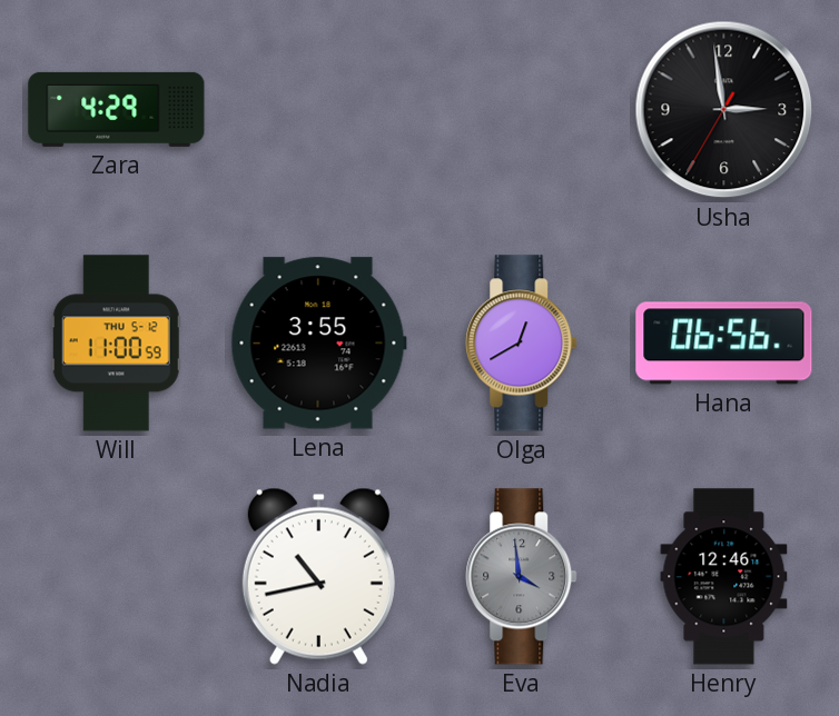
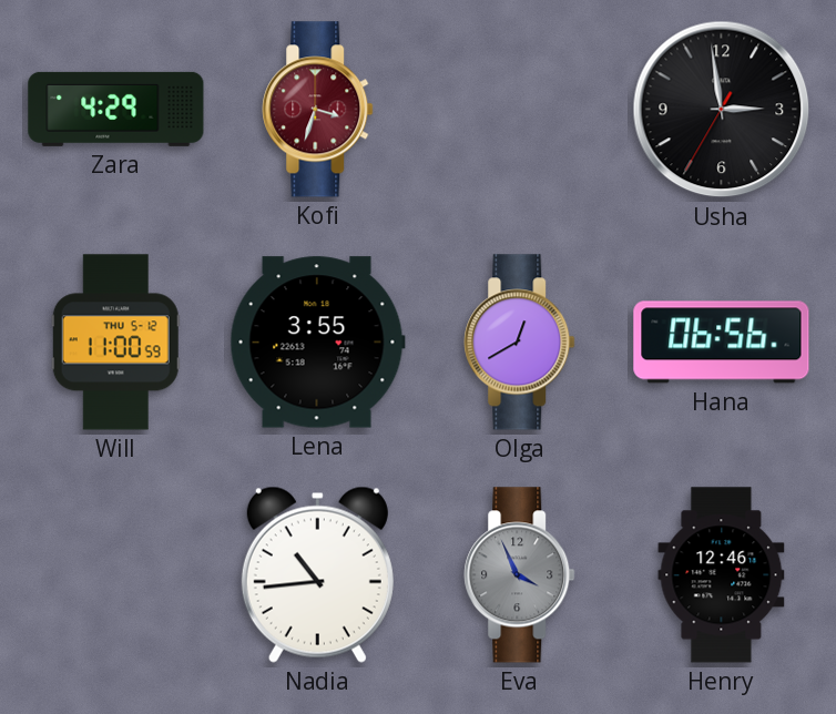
Kofi: none -> 3:33 (318, 110)
Nadia: 10:43 -> 10:44 (317, 574)
Eva: 3:59 -> 3:56 (520, 575)
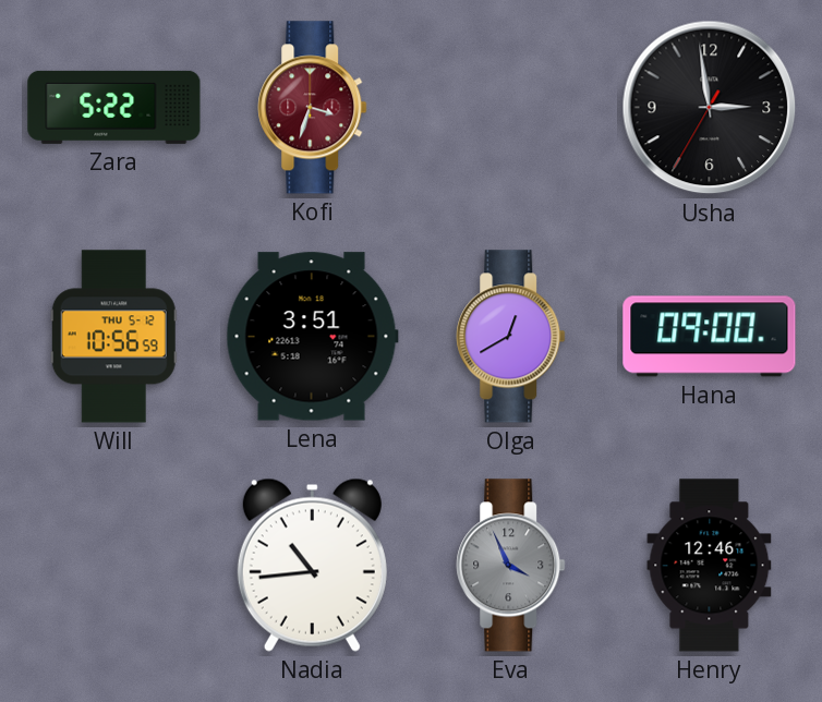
Zara: 4:29 -> 5:22 (114, 107)
Will: 11:00 -> 10:56 (113, 337)
Lena: 3:55 -> 3:51 (312, 337)
Hana: 06:56 -> 09:00 (710, 337)
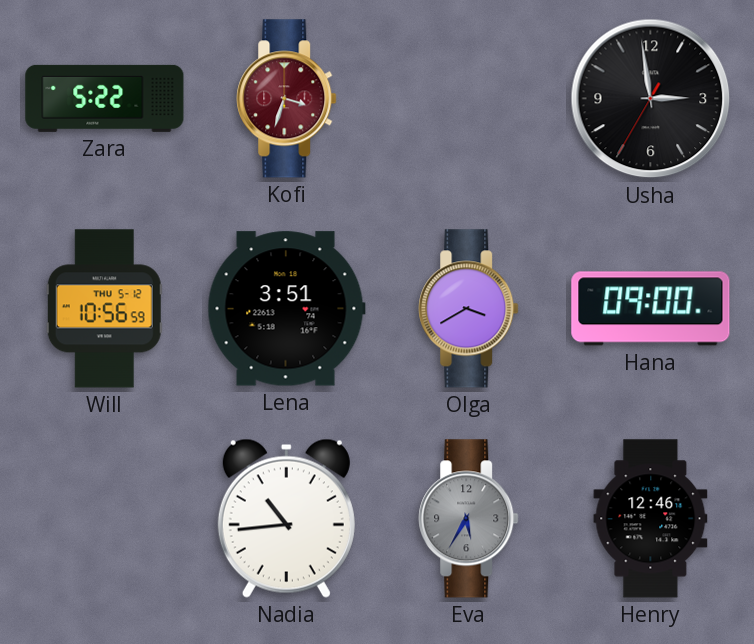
Olga: 12:40 -> 3:40 (469, 309)
Eva: 3:56 -> 5:35 (469, 519)
